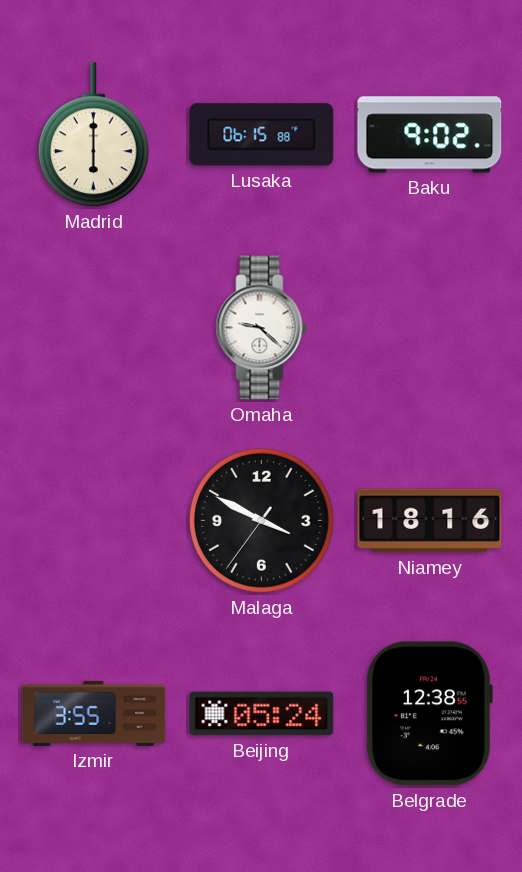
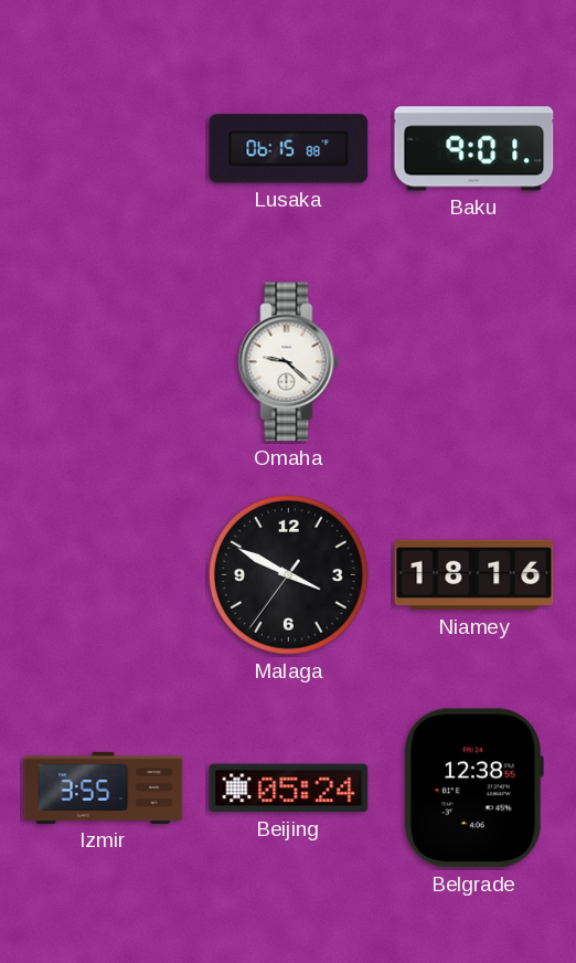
Madrid: 6:00 -> none (93, 135)
Baku: 9:02 -> 9:01 (474, 149)
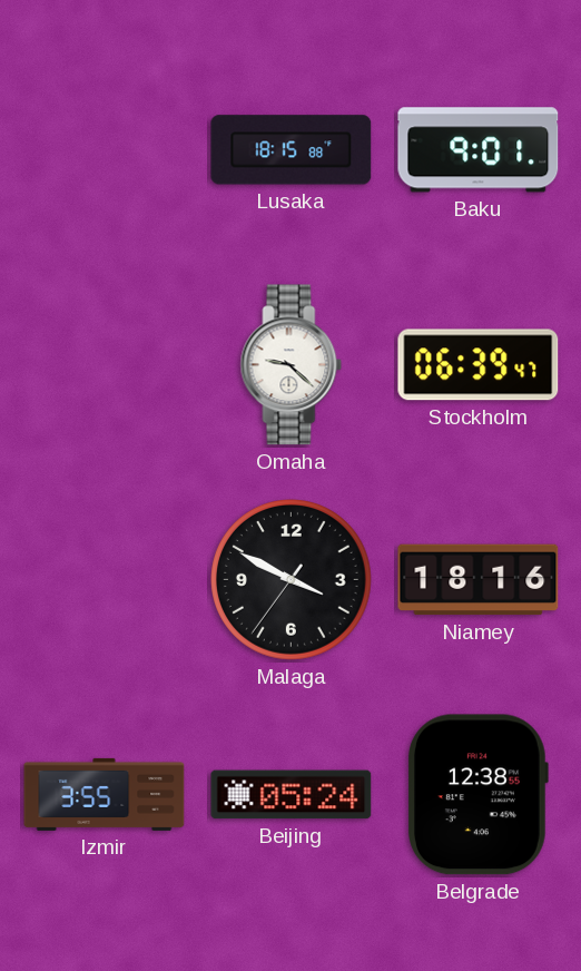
Lusaka: 06:15 -> 18:15 (292, 150)
Stockholm: none -> 06:39 (479, 365)
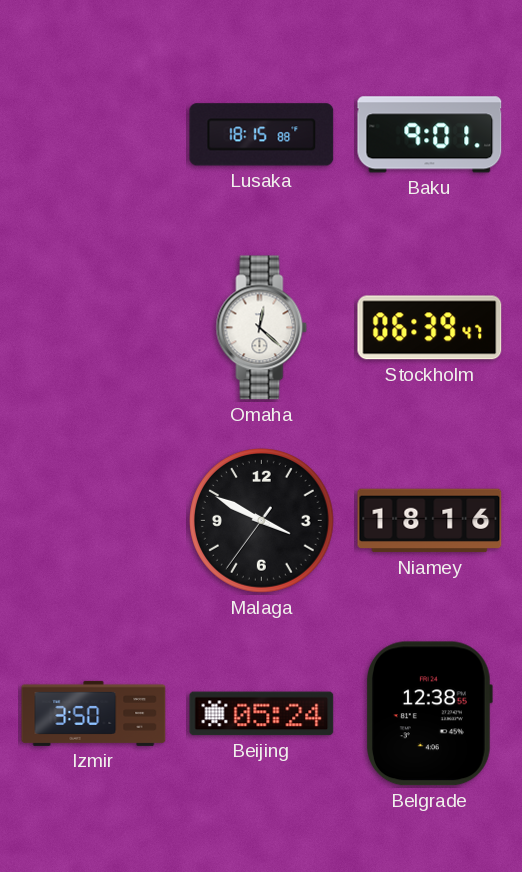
Omaha: 9:22 -> 12:22 (262, 328)
Izmir: 3:55 -> 3:50 (94, 713)
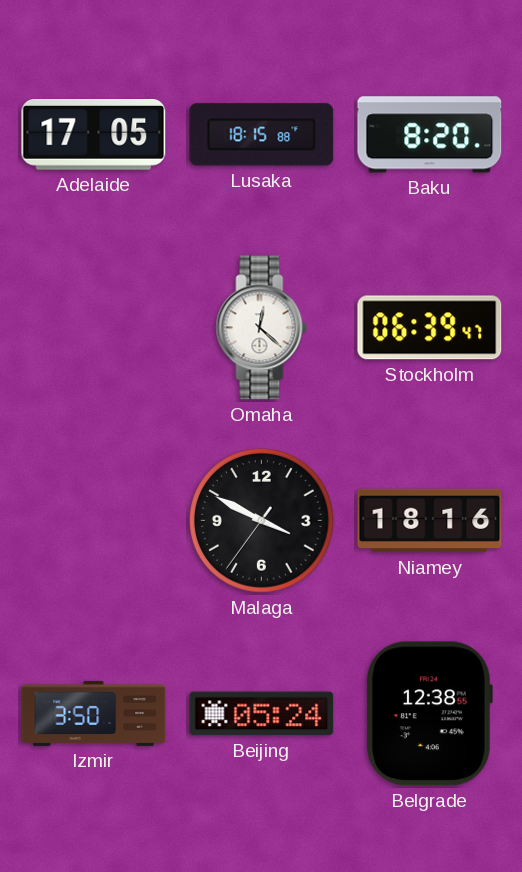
Adelaide: none -> 17:05 (94, 135)
Baku: 9:01 -> 8:20 (430, 135)
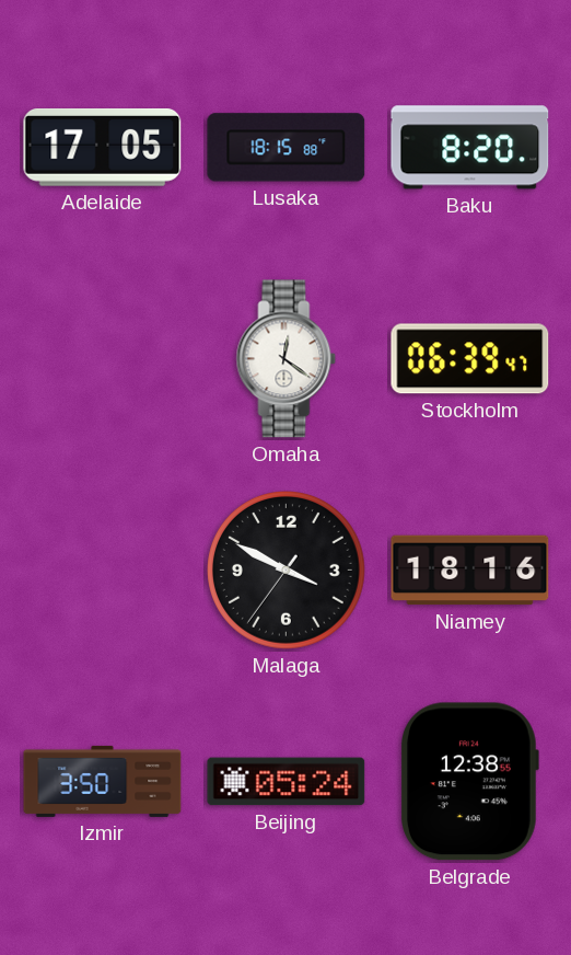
Omaha: 12:22 -> 12:21 (287, 359)
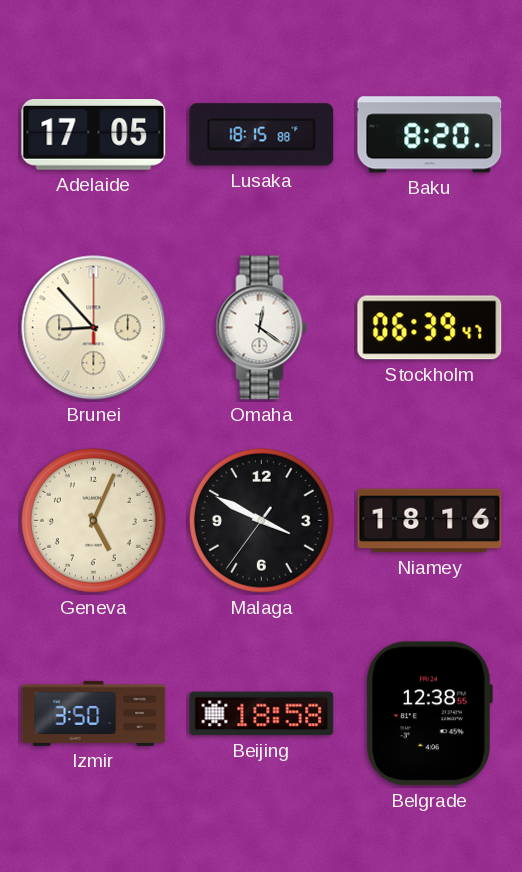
Brunei: none -> 8:53 (94, 328)
Geneva: none -> 5:04 (94, 521)
Beijing: 05:24 -> 18:58 (262, 714)
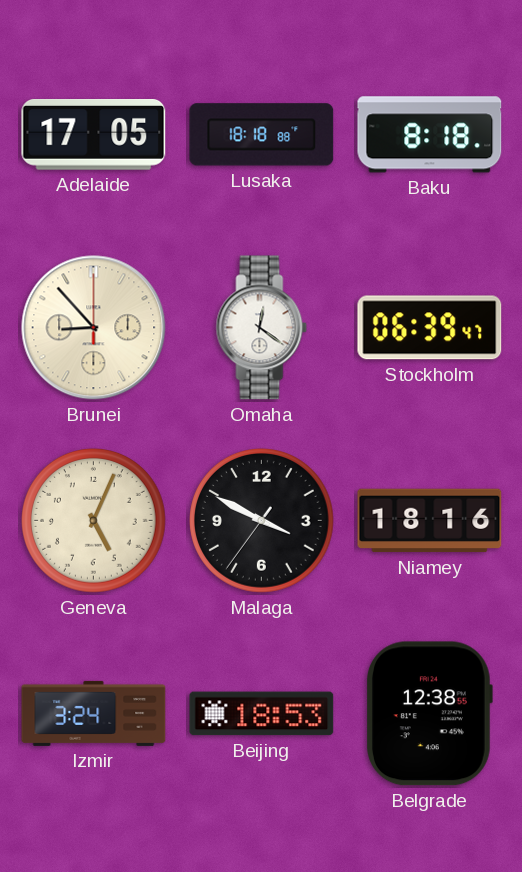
Lusaka: 18:15 -> 18:18 (262, 135)
Baku: 8:20 -> 8:18 (430, 135)
Izmir: 3:50 -> 3:24 (94, 713)
Beijing: 18:58 -> 18:53 (262, 714)
